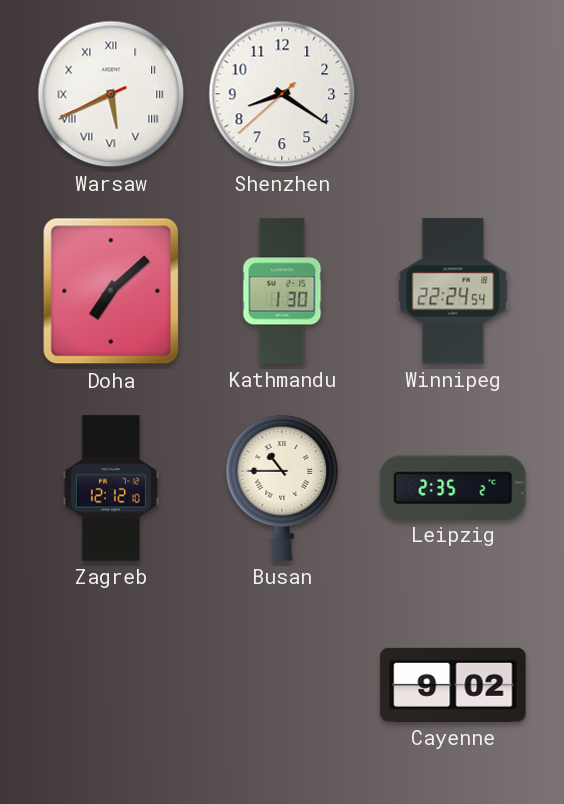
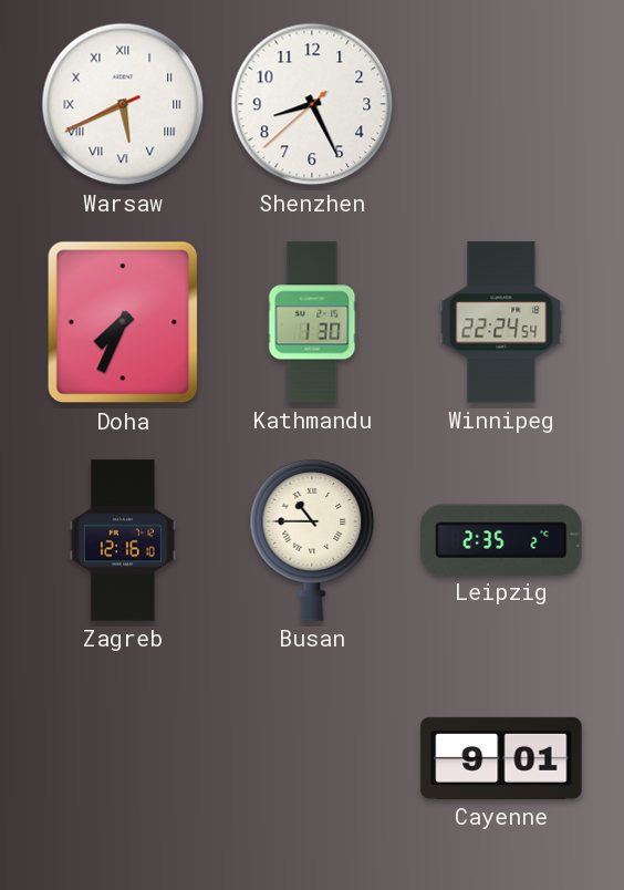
Shenzhen: 8:20 -> 8:25 (312, 104)
Doha: 7:08 -> 7:34 (123, 322)
Zagreb: 12:12 -> 12:16 (123, 540)
Cayenne: 9:02 -> 9:01 (501, 758)
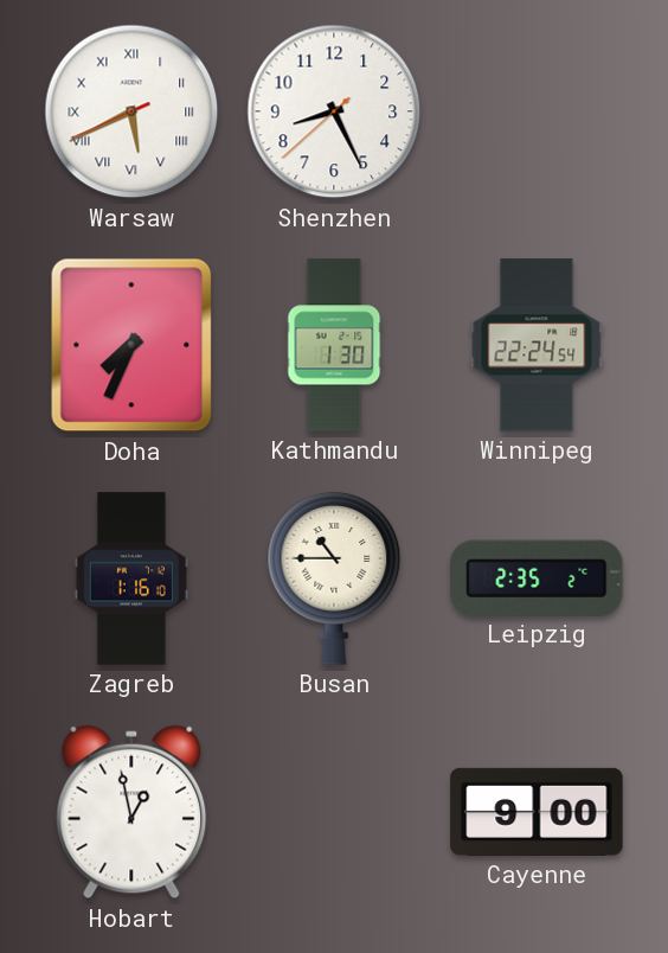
Zagreb: 12:16 -> 1:16 (131, 578)
Hobart: none -> 12:58 (131, 812)
Cayenne: 9:01 -> 9:00 (537, 812)
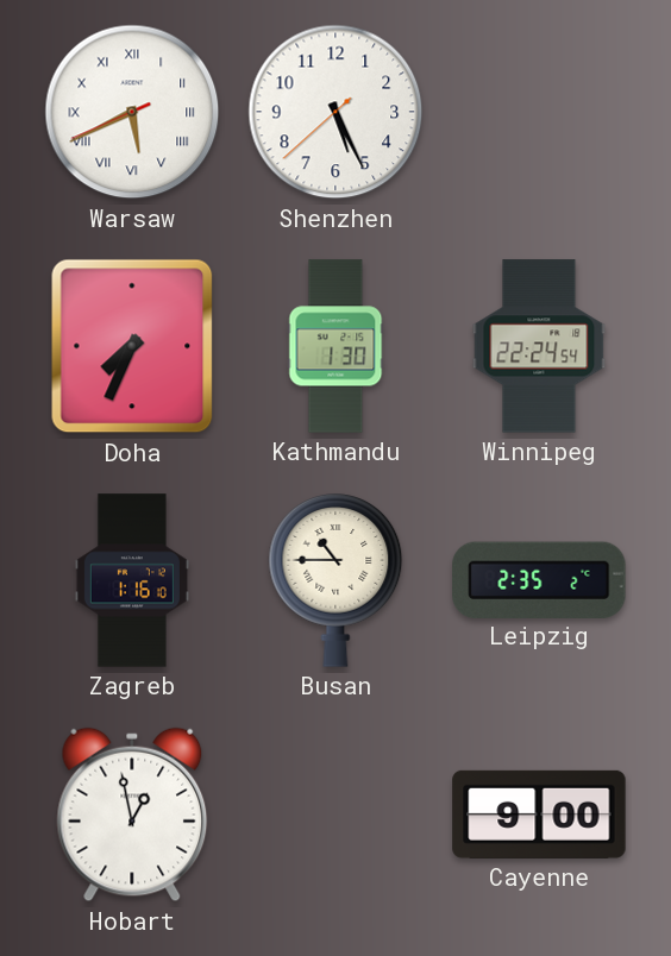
Shenzhen: 8:25 -> 5:25 (335, 112)
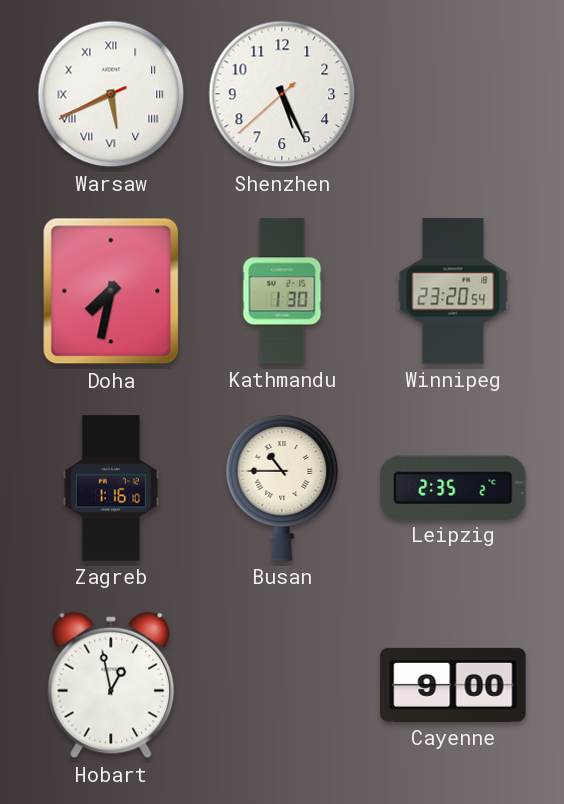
Doha: 7:34 -> 7:32 (111, 291)
Winnipeg: 22:24 -> 23:20 (453, 291)
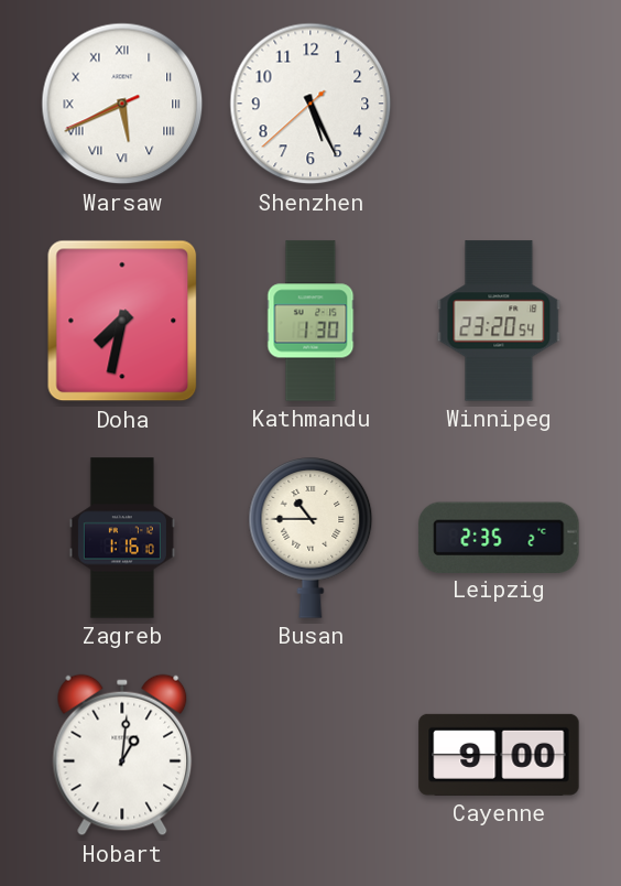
Hobart: 12:58 -> 1:01 (122, 755)
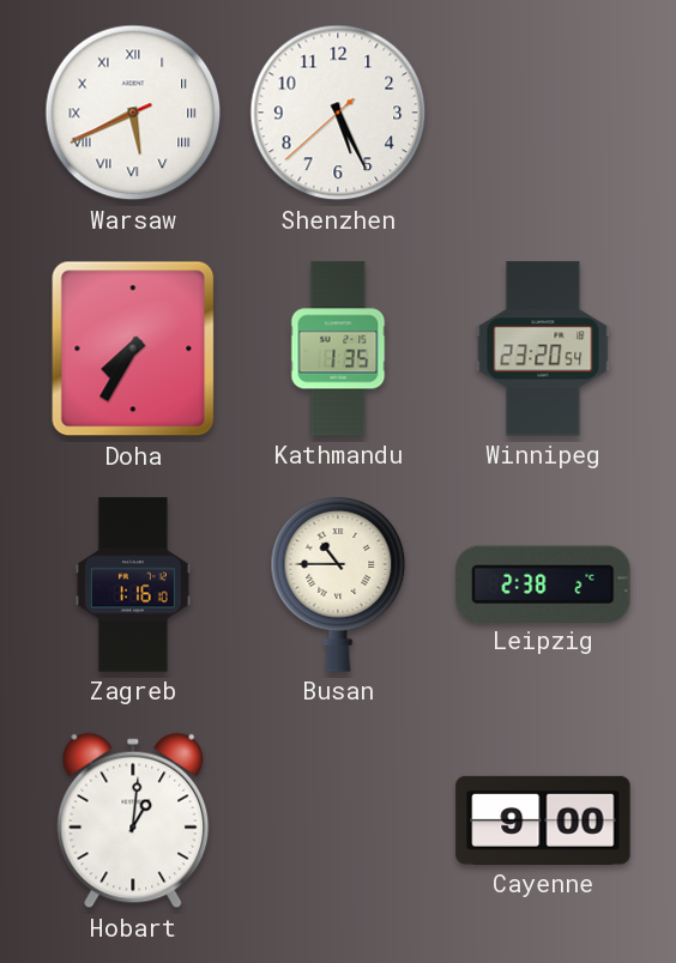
Doha: 7:32 -> 7:35 (133, 349)
Kathmandu: 1:30 -> 1:35 (338, 349)
Leipzig: 2:35 -> 2:38 (543, 583)
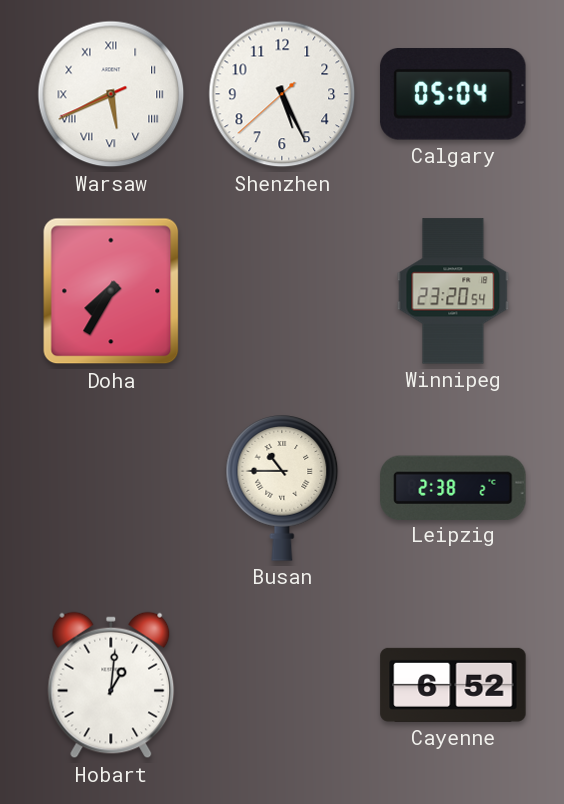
Calgary: none -> 05:04 (453, 95)
Kathmandu: 1:35 -> none (338, 349)
Zagreb: 1:16 -> none (133, 585)
Cayenne: 9:00 -> 6:52 (453, 685)
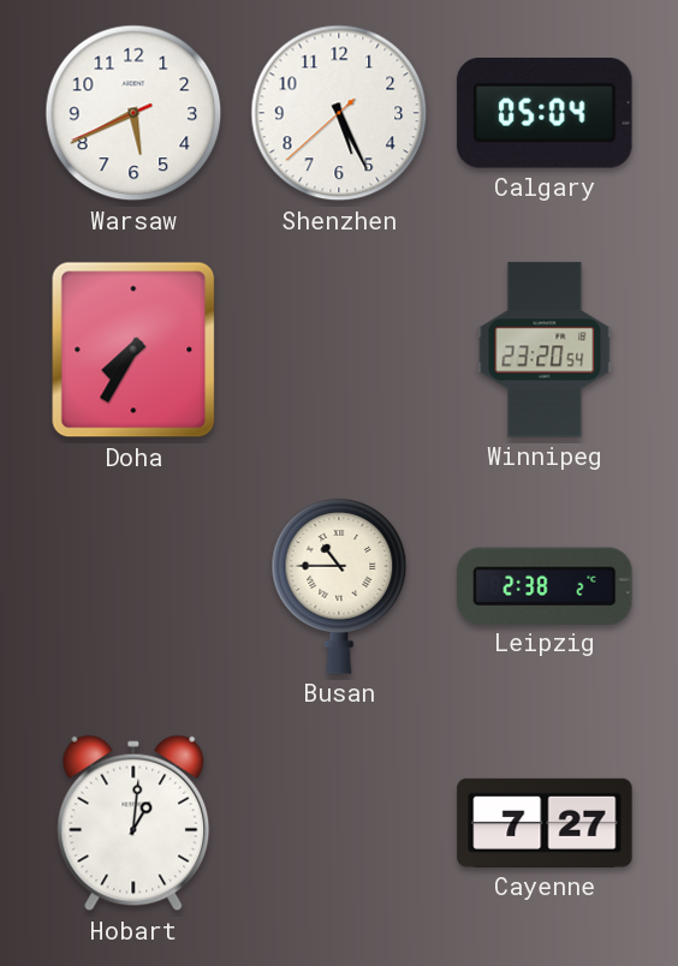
Warsaw numerals: Roman -> Arabic (133, 113)
Cayenne: 6:52 -> 7:27 (545, 823)
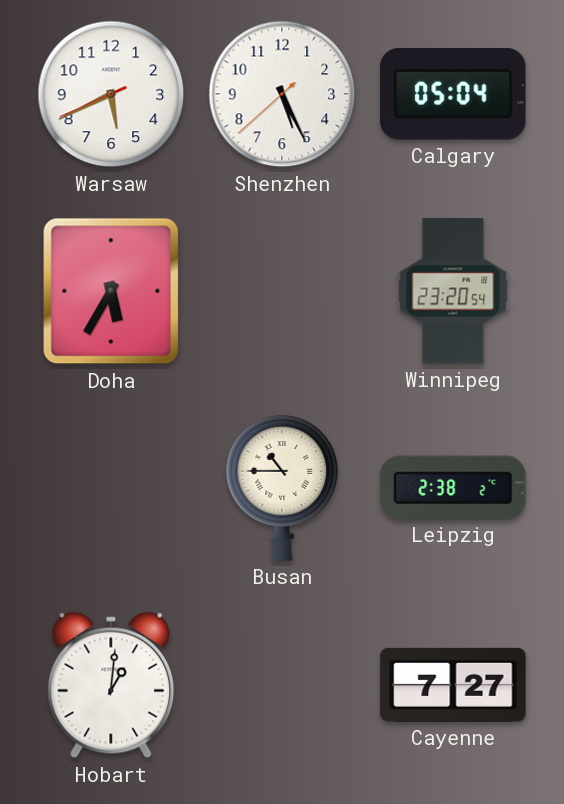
Doha: 7:35 -> 5:35 (111, 291)
